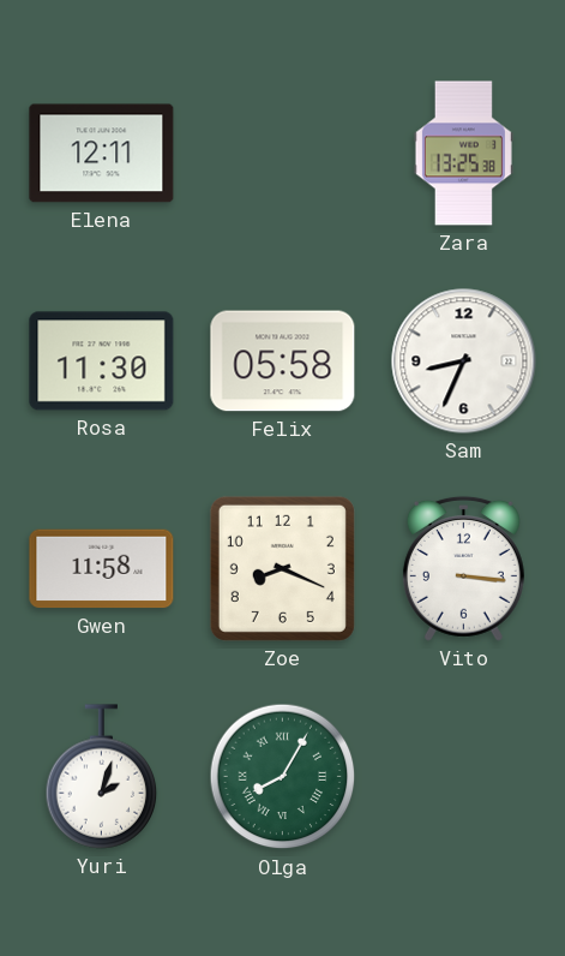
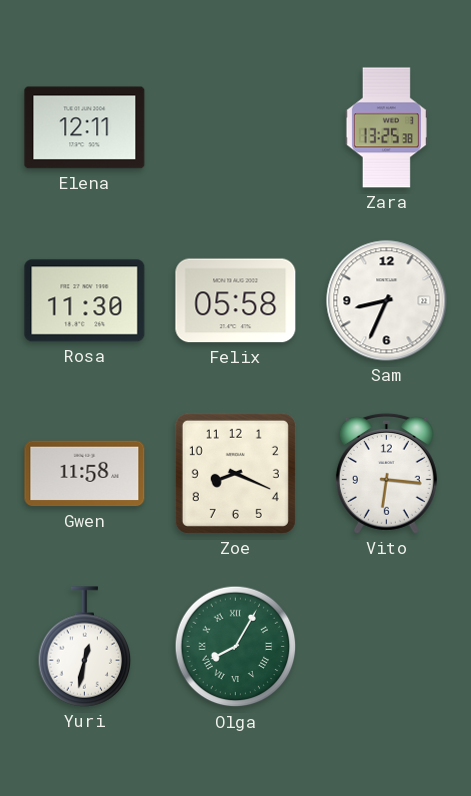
Vito: 3:16 -> 6:16 (386, 473)
Yuri: 2:03 -> 12:32 (85, 647)
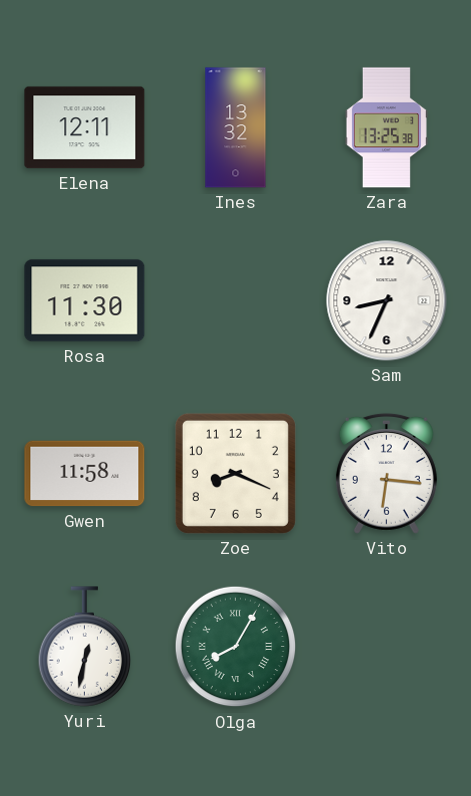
Ines: none -> 13:32 (236, 128)
Felix: 05:58 -> none (236, 301)
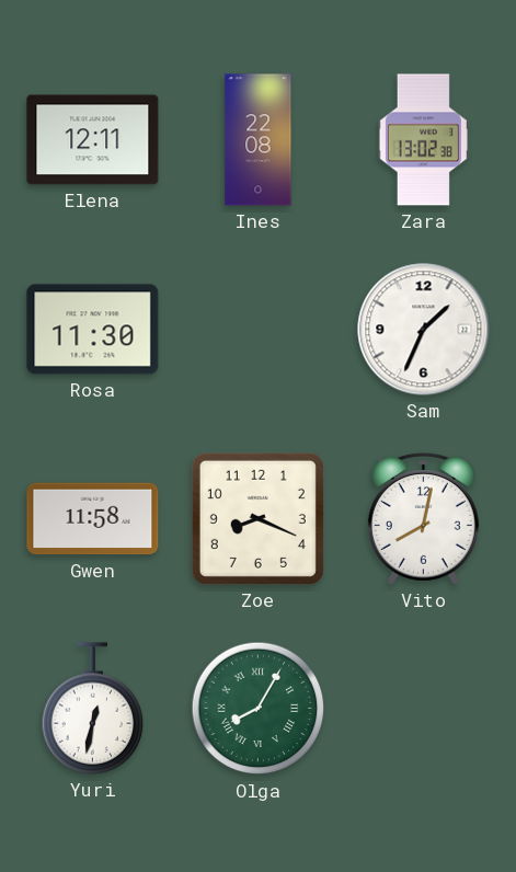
Ines: 13:32 -> 22:08 (259, 140)
Zara: 13:25 -> 13:02 (423, 140)
Sam: 8:34 -> 1:34 (424, 330)
Vito: 6:16 -> 8:02 (423, 518)
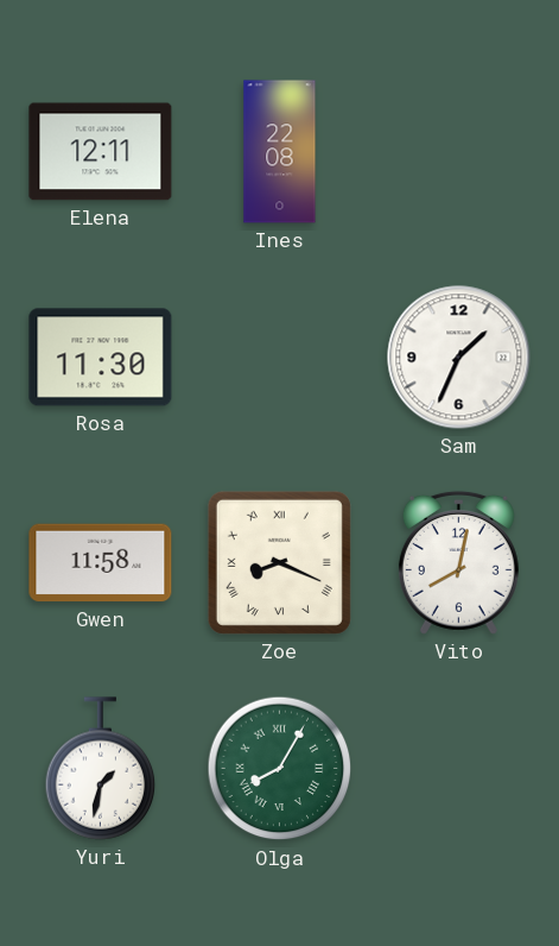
Zara: 13:02 -> none (423, 140)
Zoe numerals: Arabic -> Roman (279, 562)
Yuri: 12:32 -> 1:32 (101, 769)
